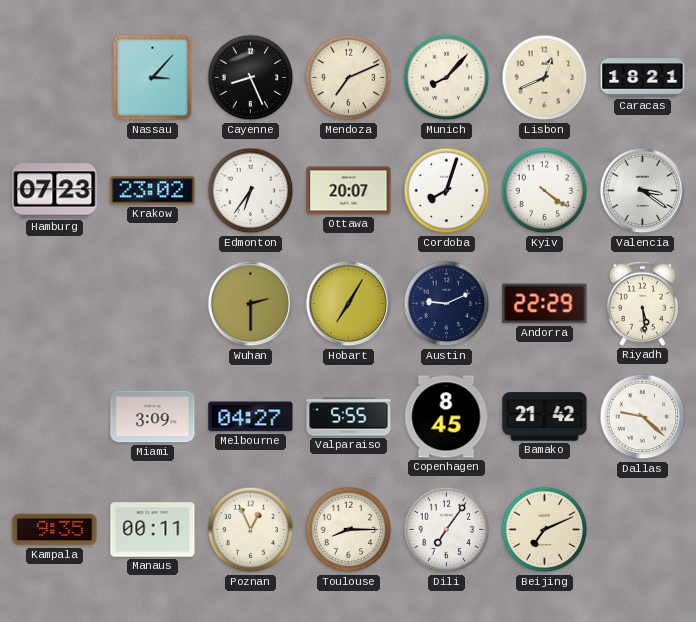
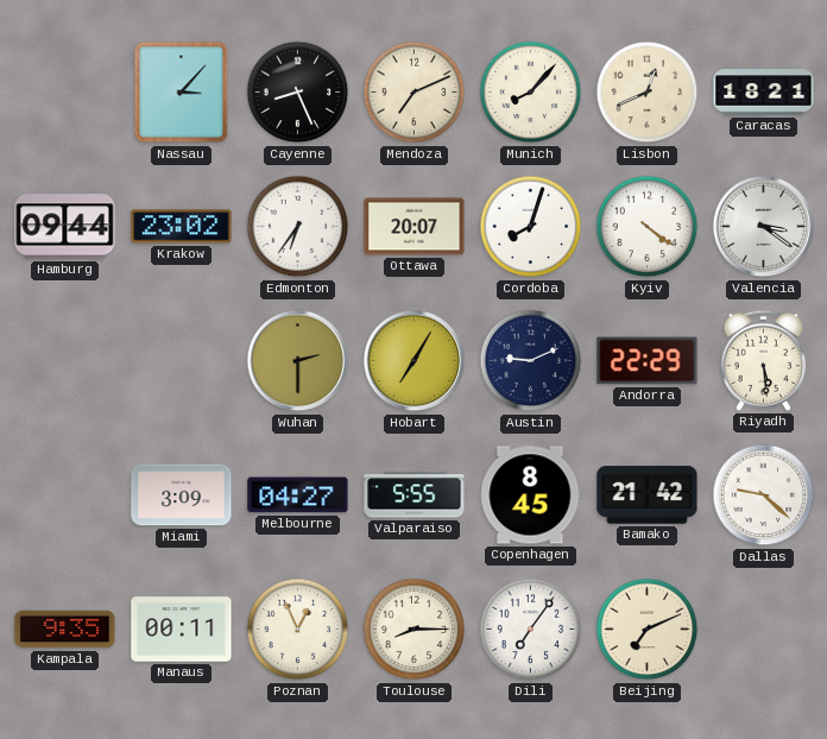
Hamburg: 07:23 -> 09:44 (65, 227)
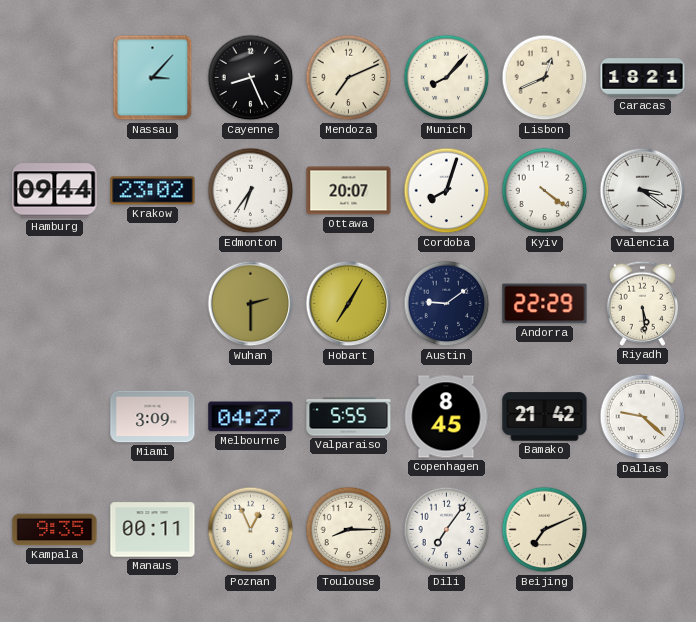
Austin: 9:11 -> 9:09 (447, 304)
